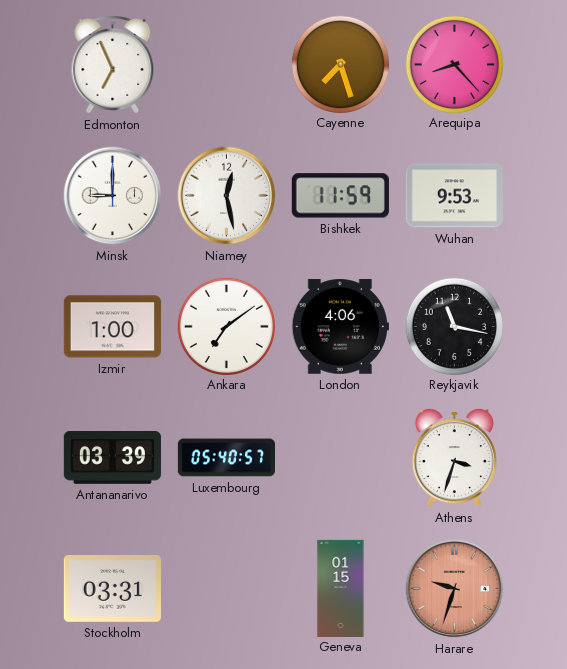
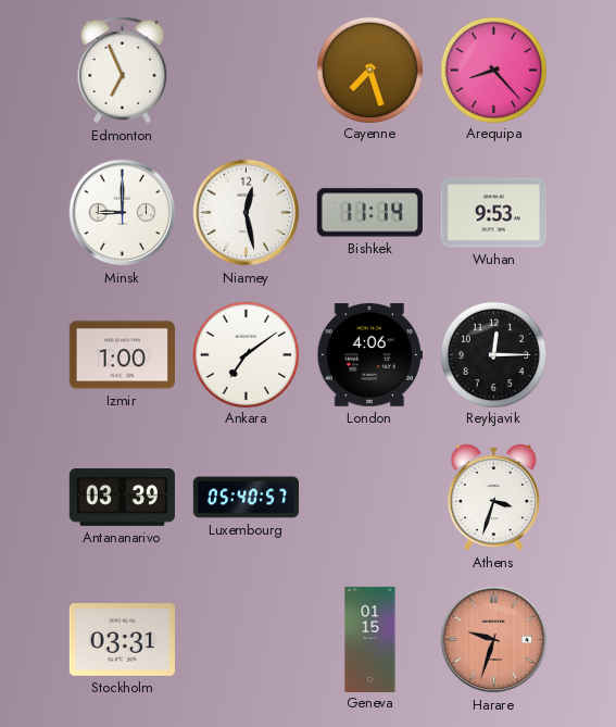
Bishkek: 11:59 -> 11:14 (369, 213)
Reykjavik: 11:17 -> 12:15 (493, 354)
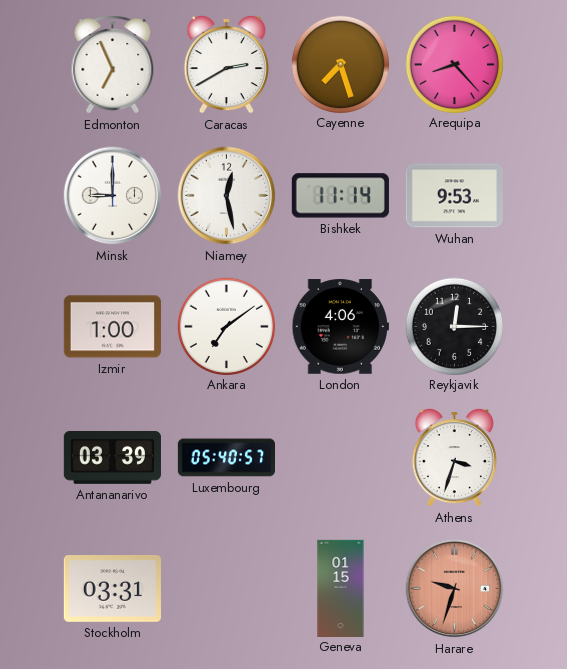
Caracas: none -> 2:40 (226, 64)
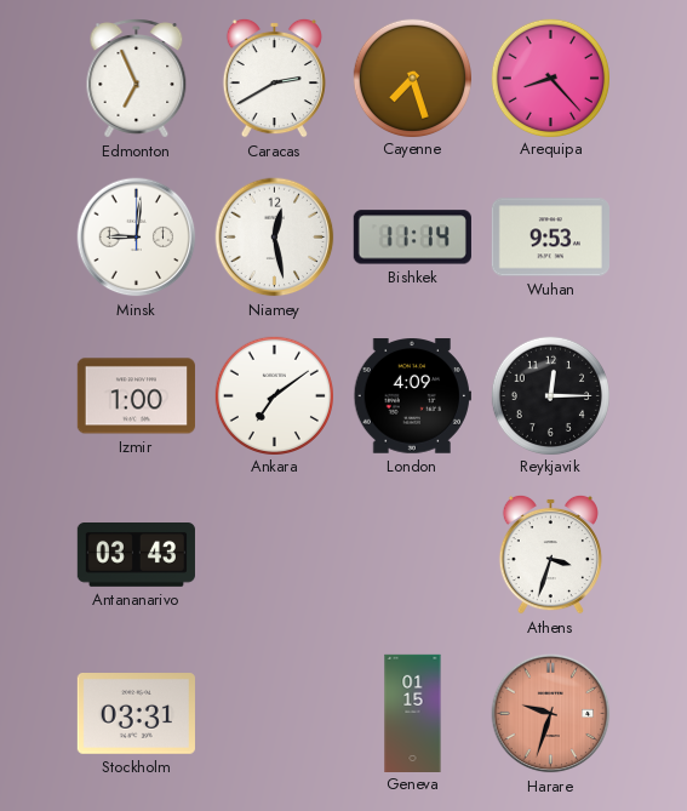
Minsk: 9:00 -> 9:01 (137, 238)
London: 4:06 -> 4:09 (412, 396)
Antananarivo: 03:39 -> 03:43 (136, 555)
Luxembourg: 05:40 -> none (226, 458)
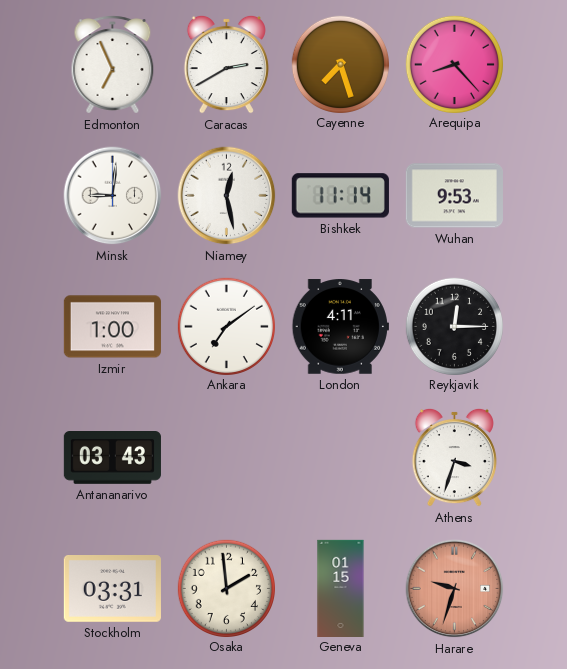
London: 4:09 -> 4:11 (340, 327)
Osaka: none -> 1:59 (226, 588)
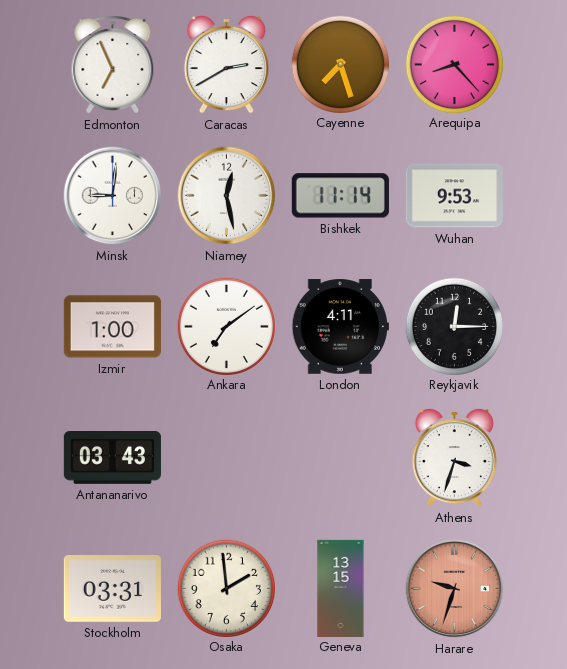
Geneva: 01:15 -> 13:15 (341, 588)
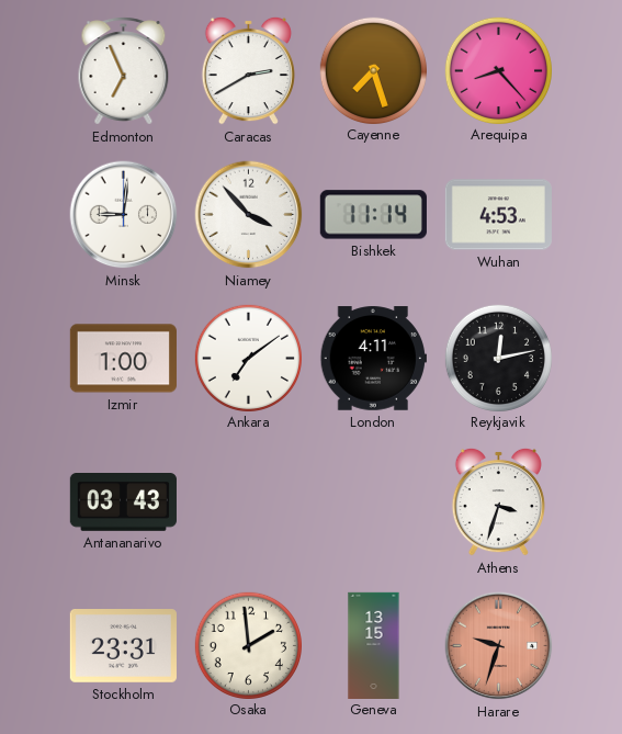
Niamey: 12:28 -> 3:53 (249, 215)
Wuhan: 9:53 -> 4:53 (498, 215)
Reykjavik: 12:15 -> 12:13 (498, 358)
Stockholm: 03:31 -> 23:31 (123, 646)
